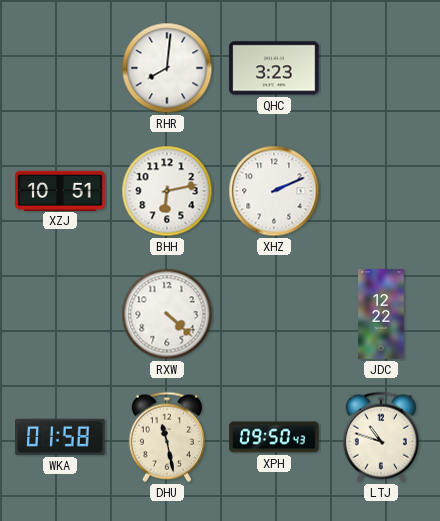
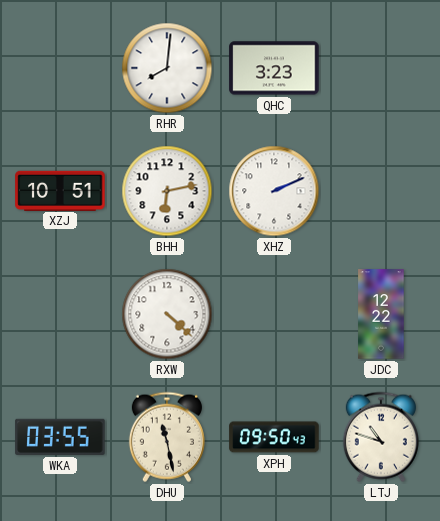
WKA: 01:58 -> 03:55 (60, 437)
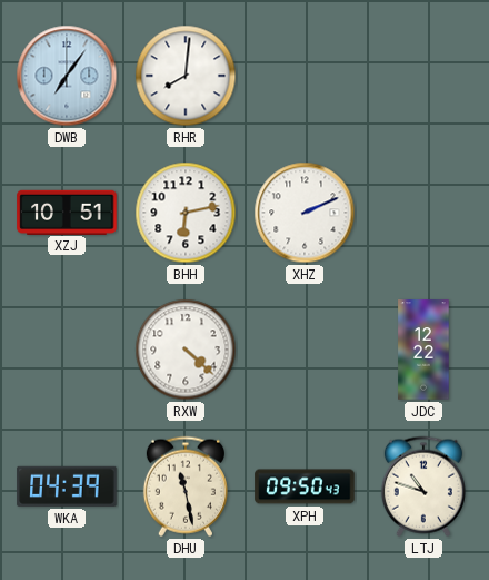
DWB: none -> 7:06 (67, 76)
QHC: 3:23 -> none (274, 68)
WKA: 03:55 -> 04:39 (67, 486)
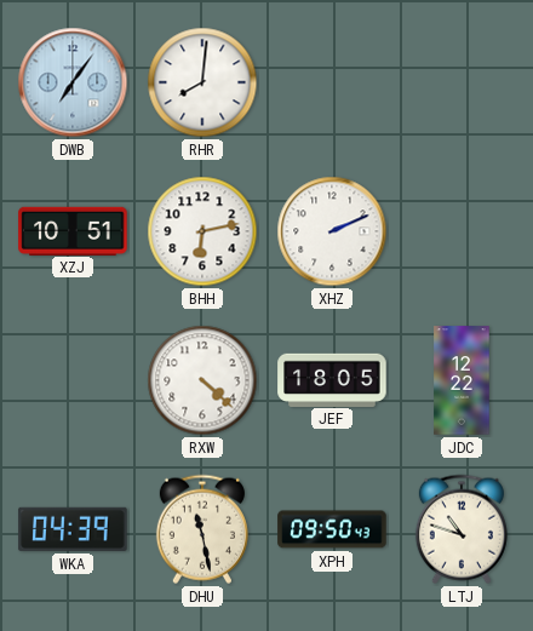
JEF: none -> 18:05 (332, 379)
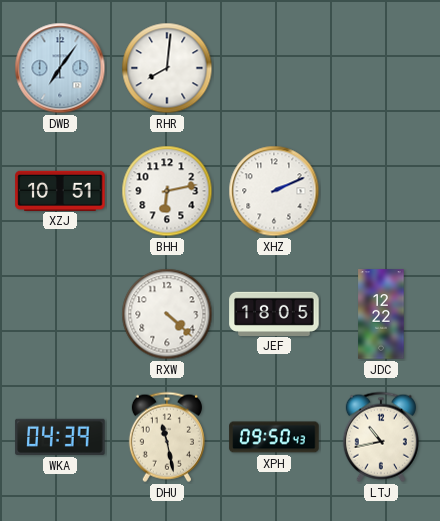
LTJ: 10:48 -> 10:43 (381, 437)
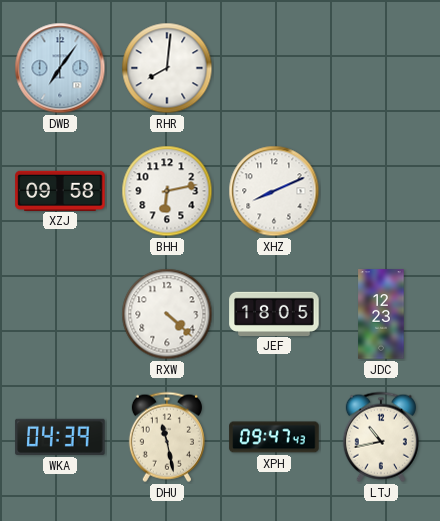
XZJ: 10:51 -> 09:58 (60, 190)
XHZ: 2:11 -> 8:11 (274, 191)
JDC: 12:22 -> 12:23 (381, 314)
XPH: 09:50 -> 09:47 (274, 437)
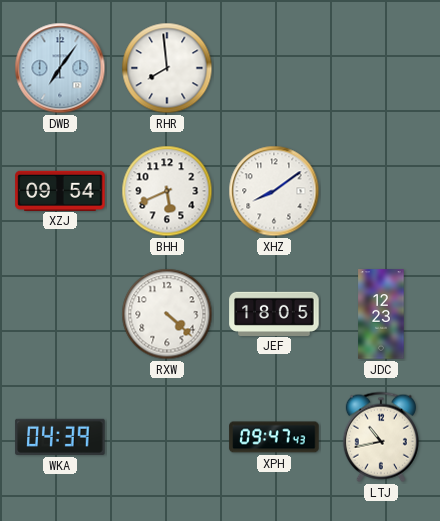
RHR: 8:01 -> 7:59 (167, 68)
XZJ: 09:58 -> 09:54 (60, 190)
BHH: 6:13 -> 5:41 (167, 191)
XHZ: 8:11 -> 8:09 (274, 191)
DHU: 11:28 -> none (167, 437)
